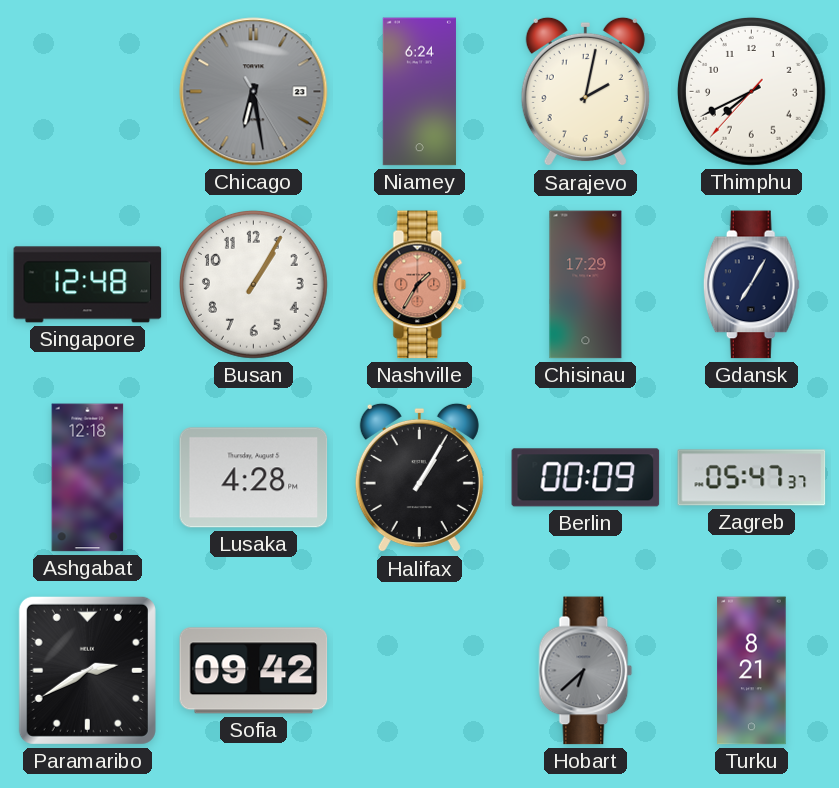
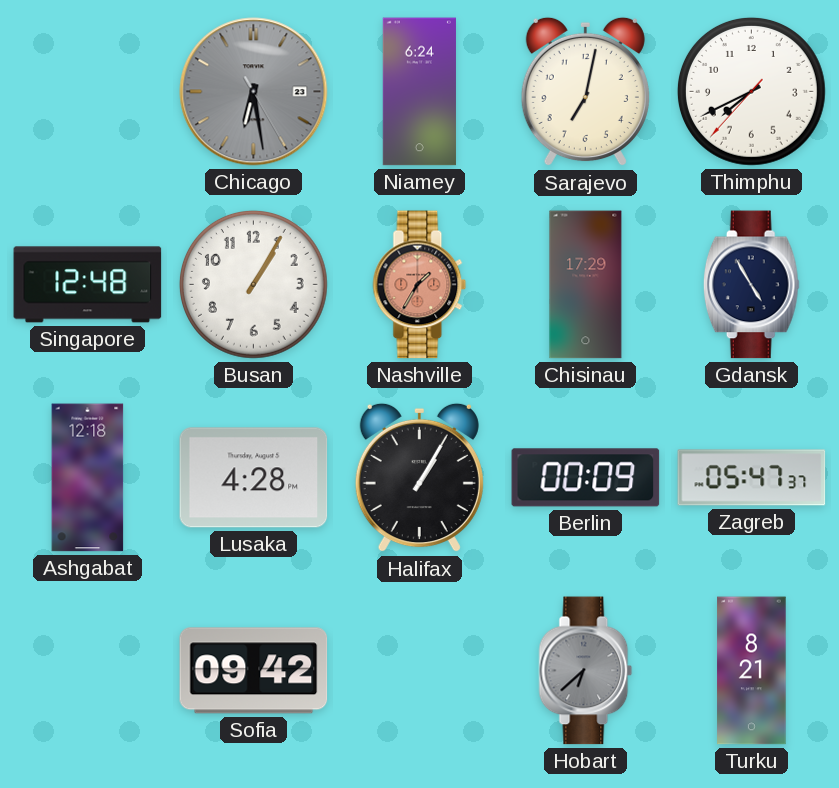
Sarajevo: 2:02 -> 7:02 (585, 92)
Gdansk: 7:05 -> 4:55 (751, 285)
Paramaribo: 2:40 -> none (87, 670)
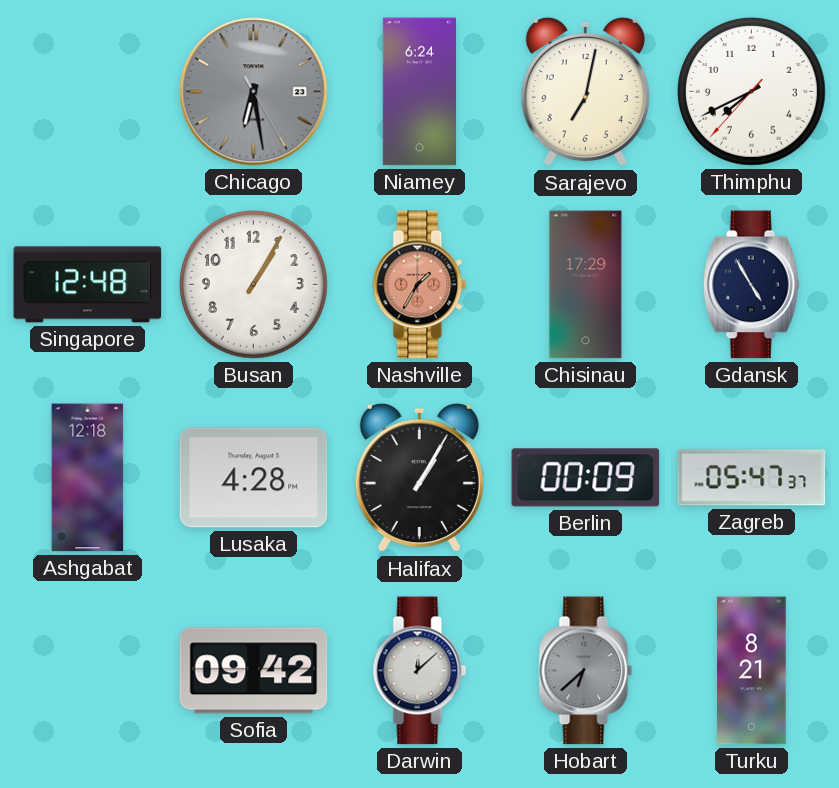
Darwin: none -> 12:08 (420, 671)
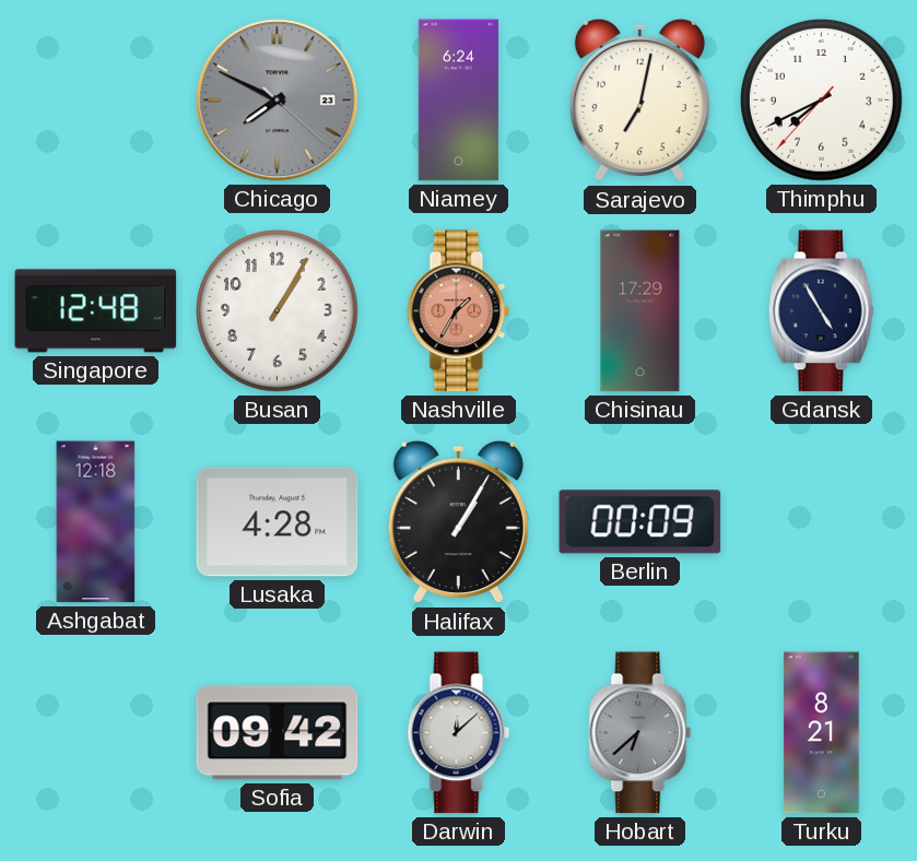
Chicago: 6:28 -> 7:49 (278, 101)
Zagreb: 05:47 -> none (752, 478)
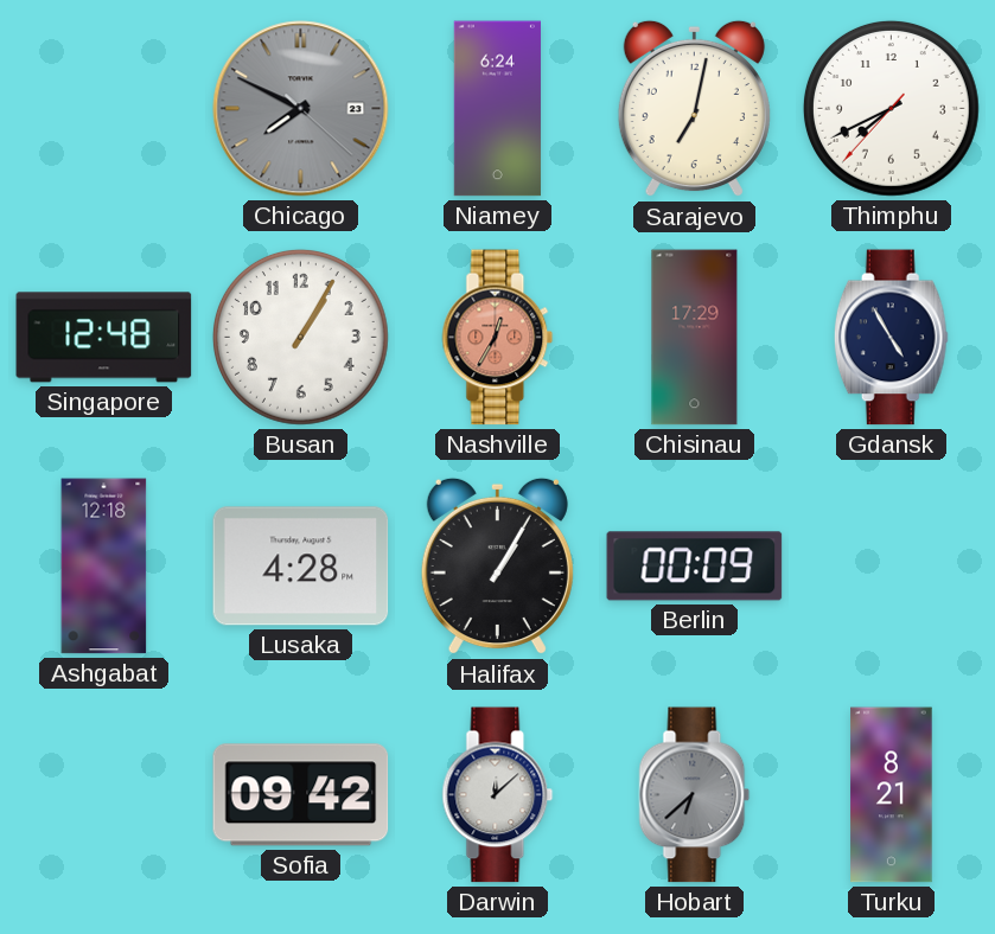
Nashville: 1:35 -> 12:35 (498, 338)
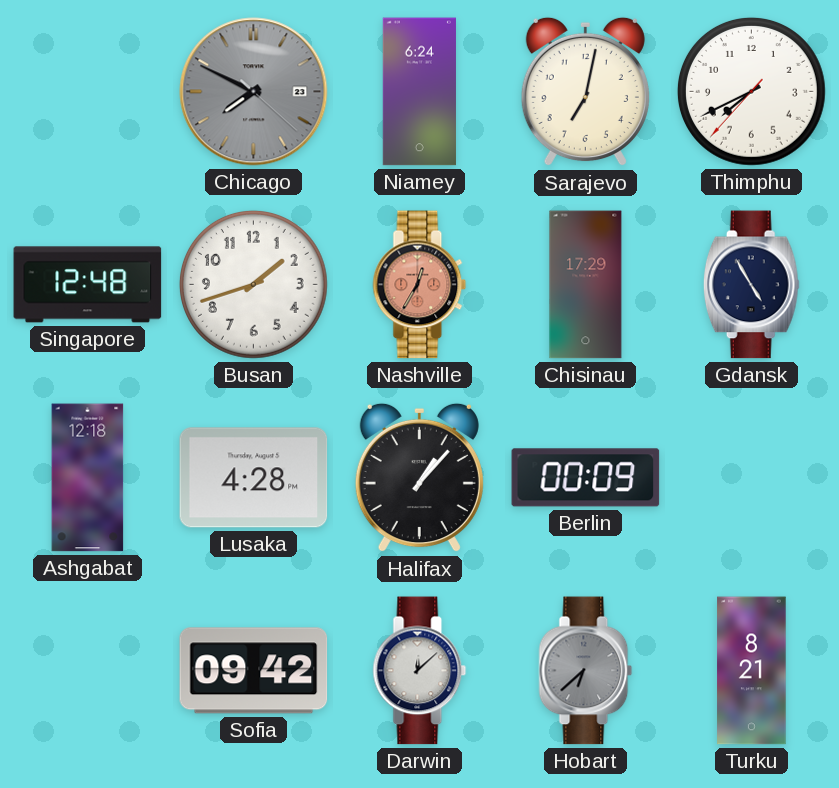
Busan: 1:05 -> 1:42 (253, 284)
Halifax: 1:05 -> 1:07 (419, 478)
